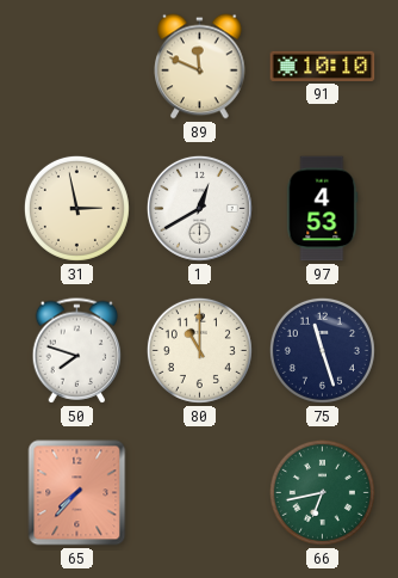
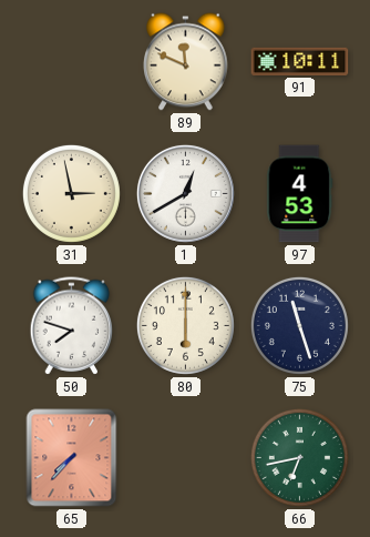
91: 10:10 -> 10:11 (300, 61)
80: 11:00 -> 6:00 (185, 325)
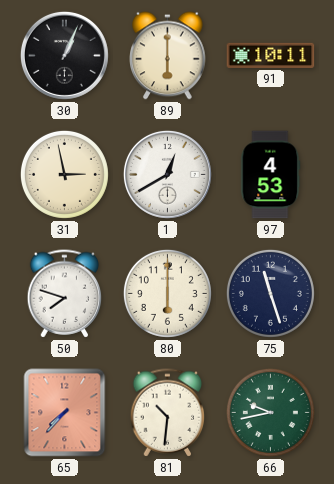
30: none -> 1:04 (64, 55)
89: 11:49 -> 6:00 (168, 56)
81: none -> 10:31 (168, 413)
66: 6:43 -> 9:43 (270, 412)
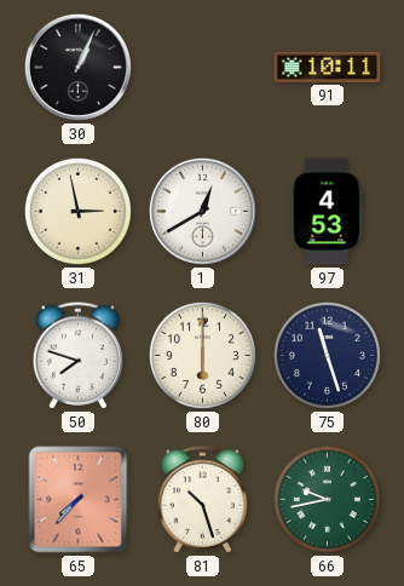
89: 6:00 -> none (168, 56)
81: 10:31 -> 10:27 (203, 500)
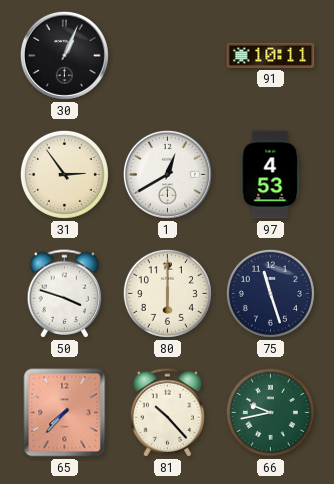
31: 2:58 -> 2:54 (64, 174)
50: 7:48 -> 3:48 (65, 294)
81: 10:27 -> 10:23 (168, 413)
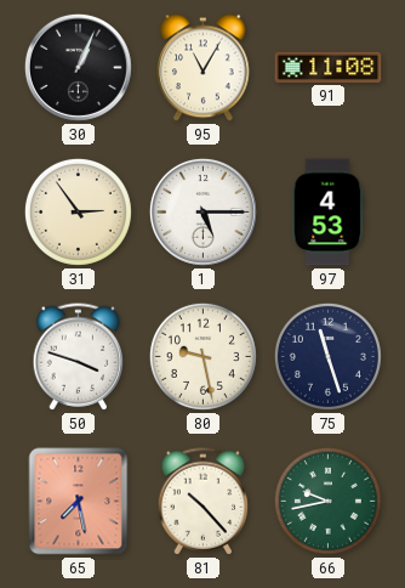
95: none -> 11:05 (204, 68)
91: 10:11 -> 11:08 (329, 67)
1: 12:40 -> 5:15 (202, 211)
80: 6:00 -> 9:28 (202, 356)
65: 7:37 -> 7:28 (79, 502)
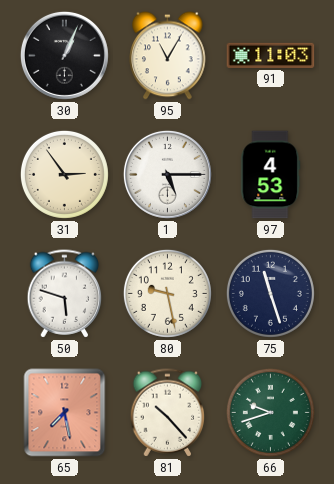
91: 11:08 -> 11:03 (271, 55)
50: 3:48 -> 5:48 (65, 294)
66: 9:43 -> 9:42 (270, 412)
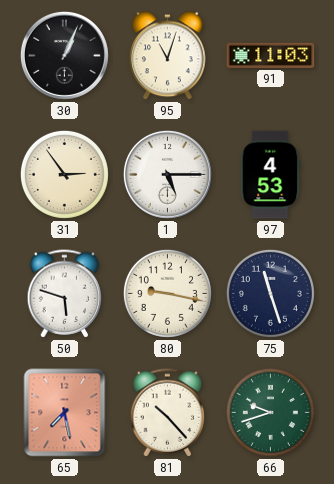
95: 11:05 -> 11:03 (168, 56)
80: 9:28 -> 9:17 (167, 293)
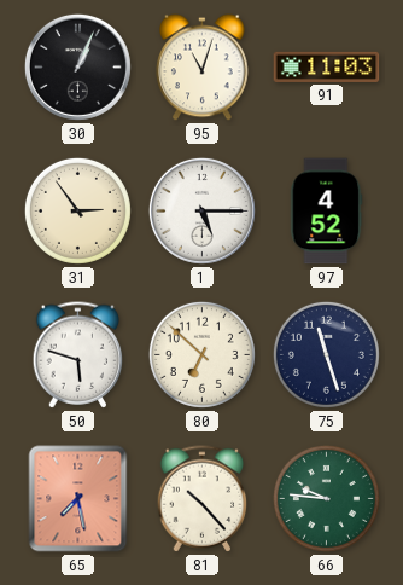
97: 4:53 -> 4:52 (327, 212)
80: 9:17 -> 6:52 (201, 354)
66: 9:42 -> 9:46 (326, 498)
